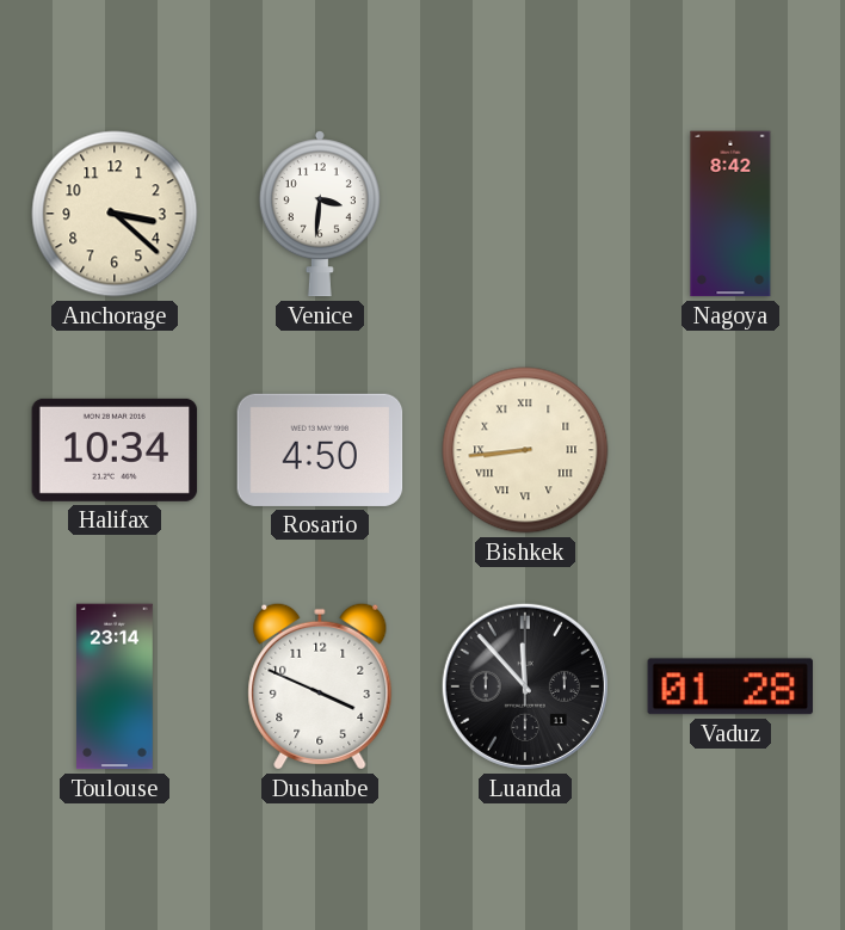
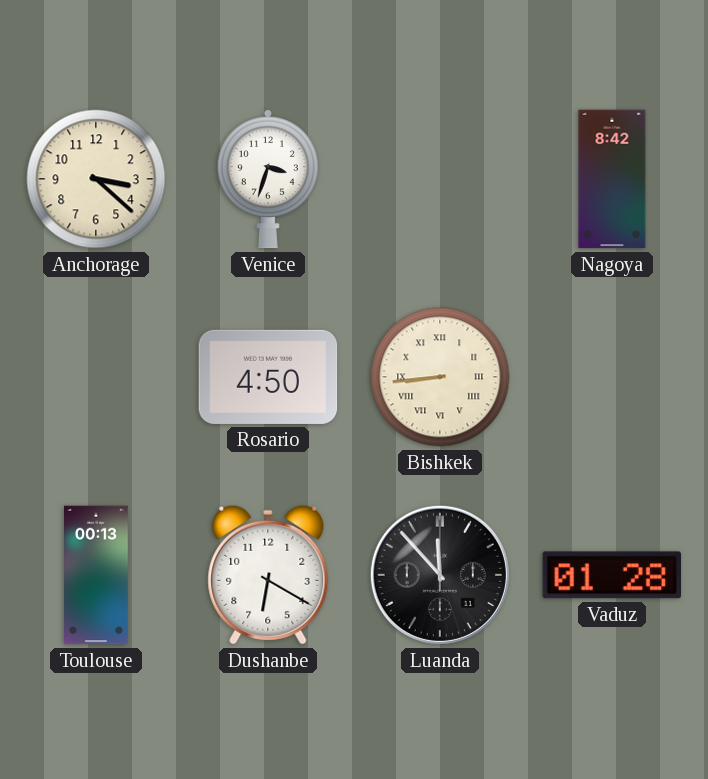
Venice: 3:31 -> 3:33 (268, 179)
Halifax: 10:34 -> none (115, 450)
Toulouse: 23:14 -> 00:13 (97, 575)
Dushanbe: 3:49 -> 6:20 (268, 575)
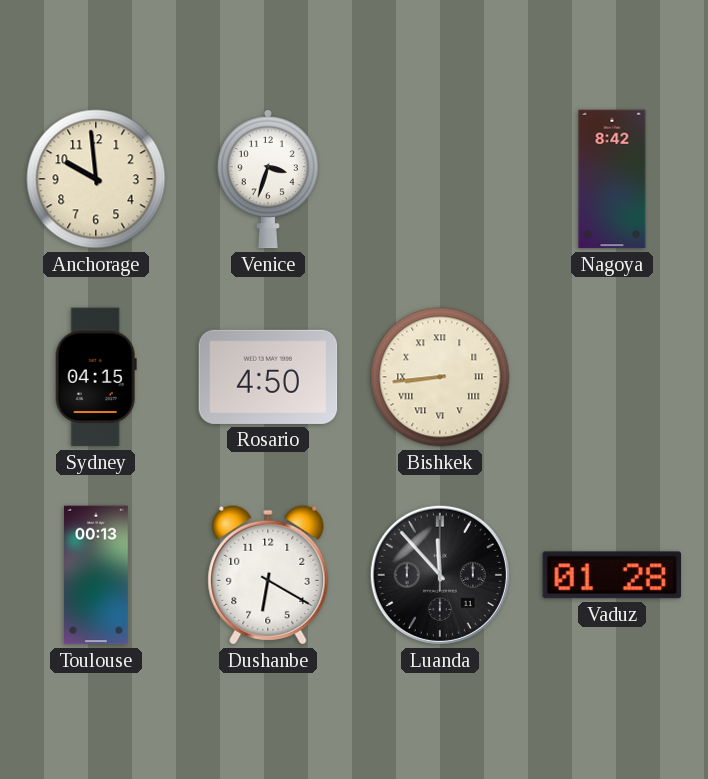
Anchorage: 3:22 -> 9:59 (96, 179)
Sydney: none -> 04:15 (96, 377)
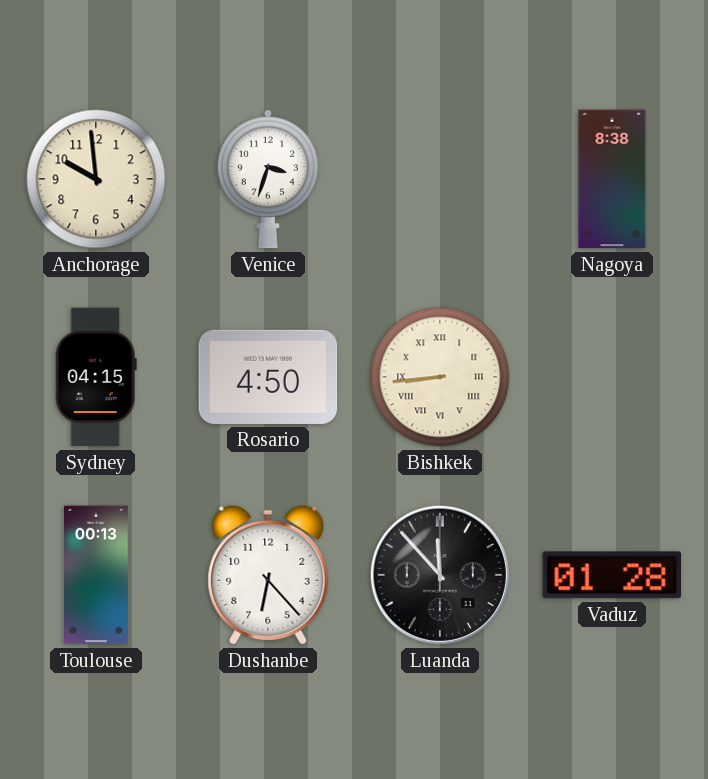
Nagoya: 8:42 -> 8:38 (612, 179)
Dushanbe: 6:20 -> 6:23 (268, 575)
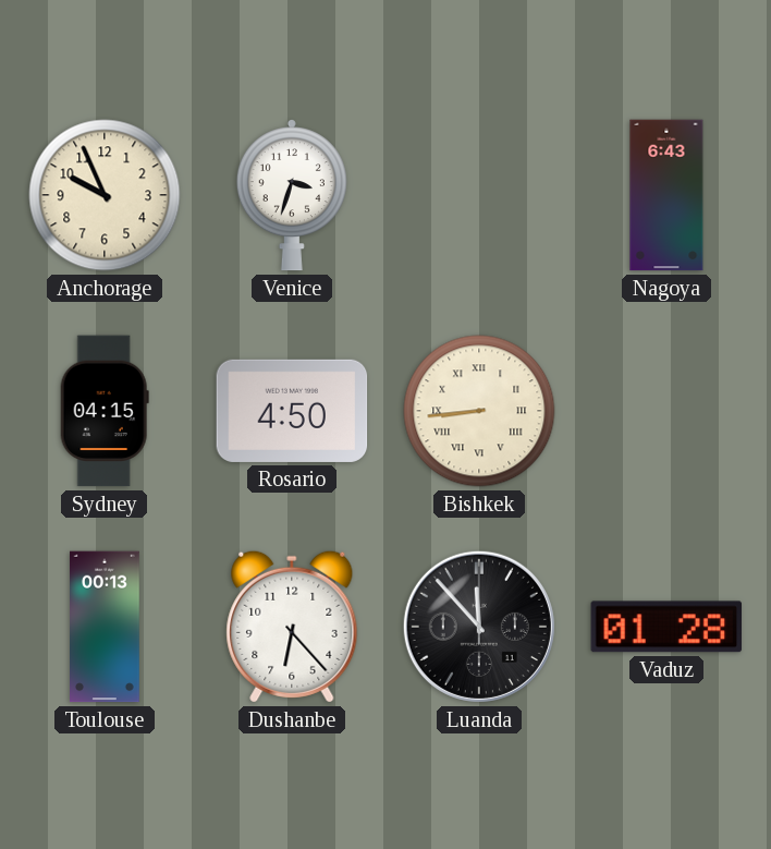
Anchorage: 9:59 -> 9:56 (105, 195)
Nagoya: 8:38 -> 6:43 (666, 195)
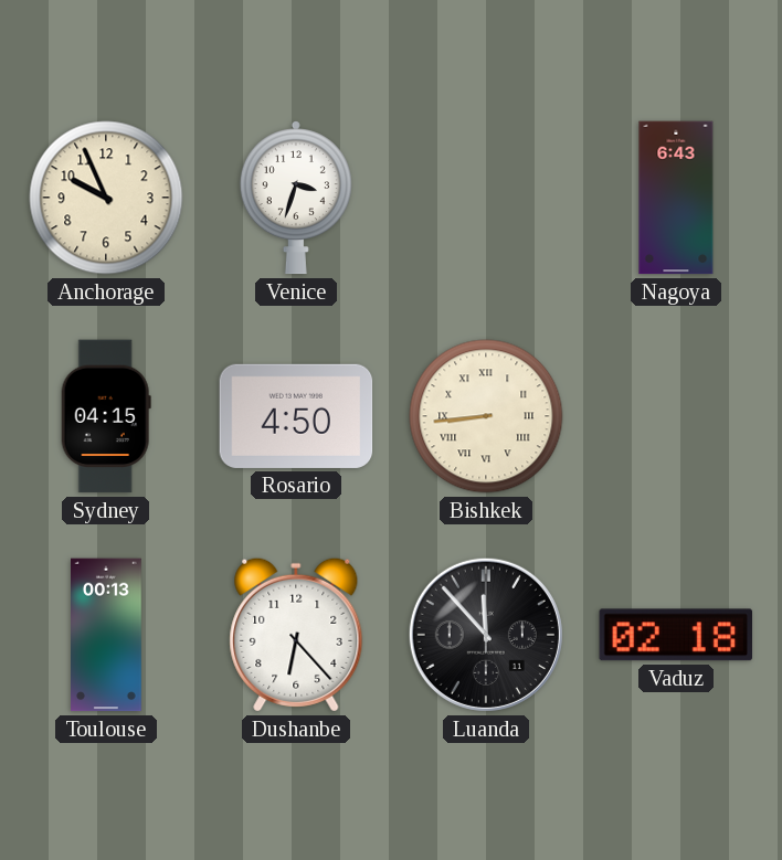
Vaduz: 01:28 -> 02:18 (676, 635)
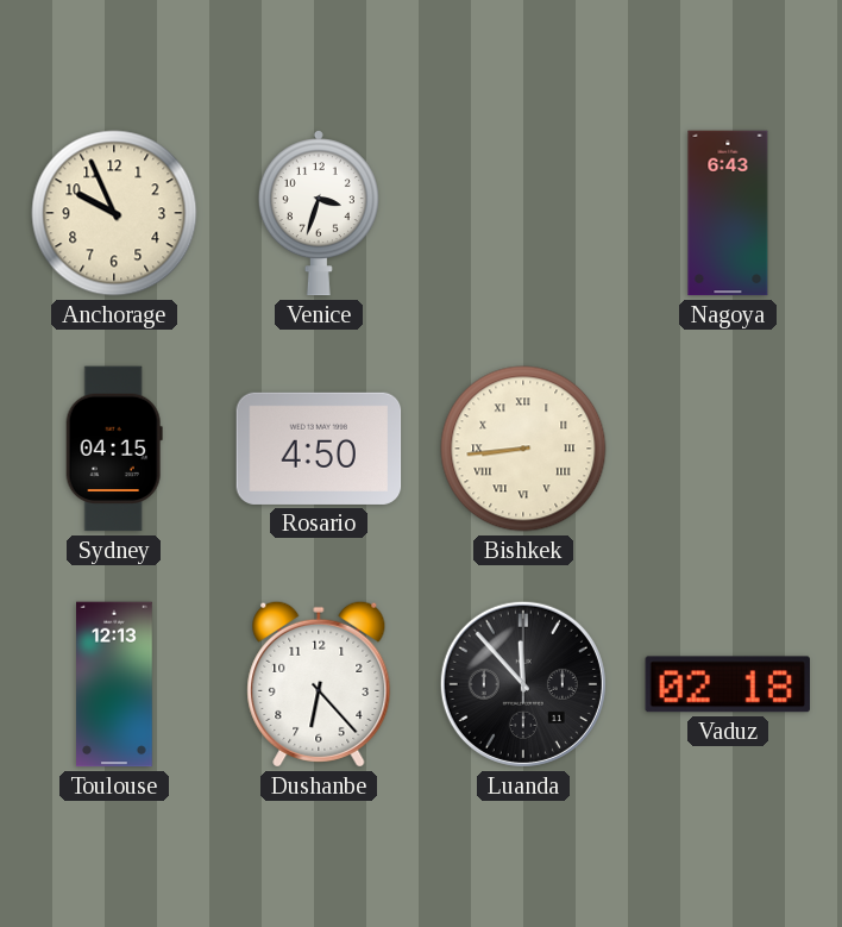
Toulouse: 00:13 -> 12:13 (115, 684)
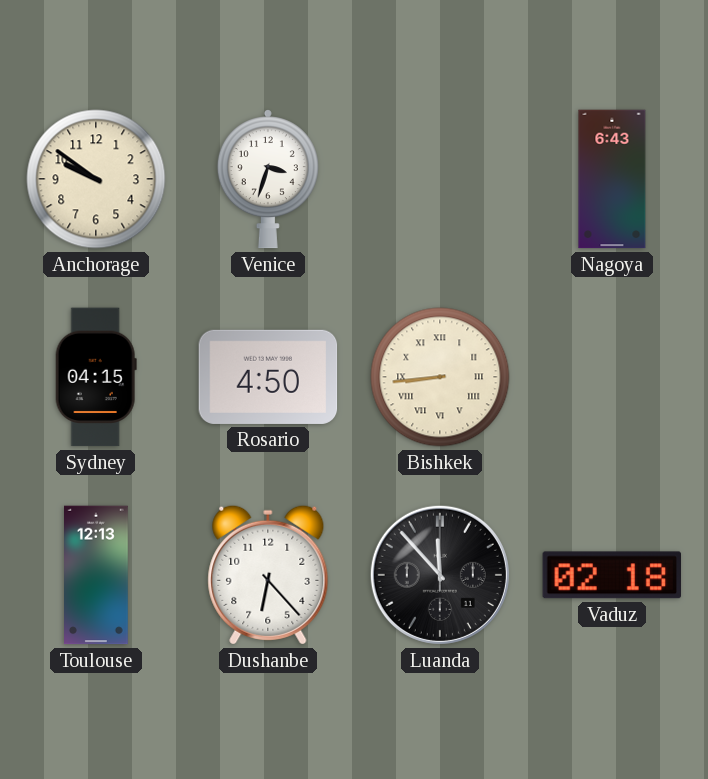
Anchorage: 9:56 -> 9:51 (96, 179)
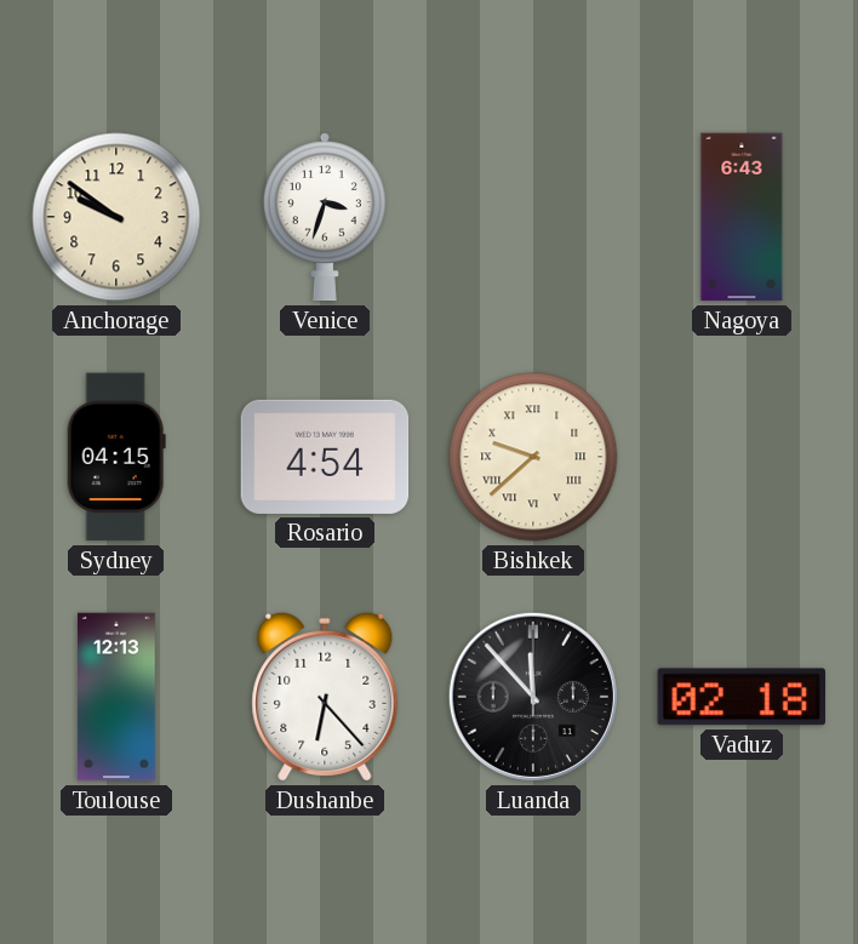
Rosario: 4:50 -> 4:54 (325, 457)
Bishkek: 8:44 -> 9:38 (533, 457)
